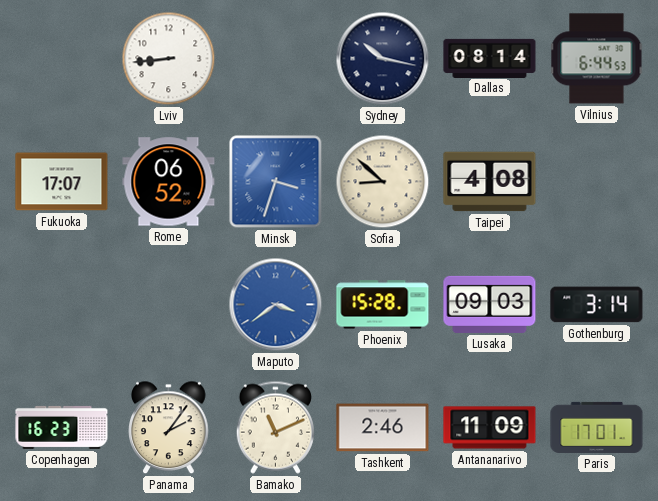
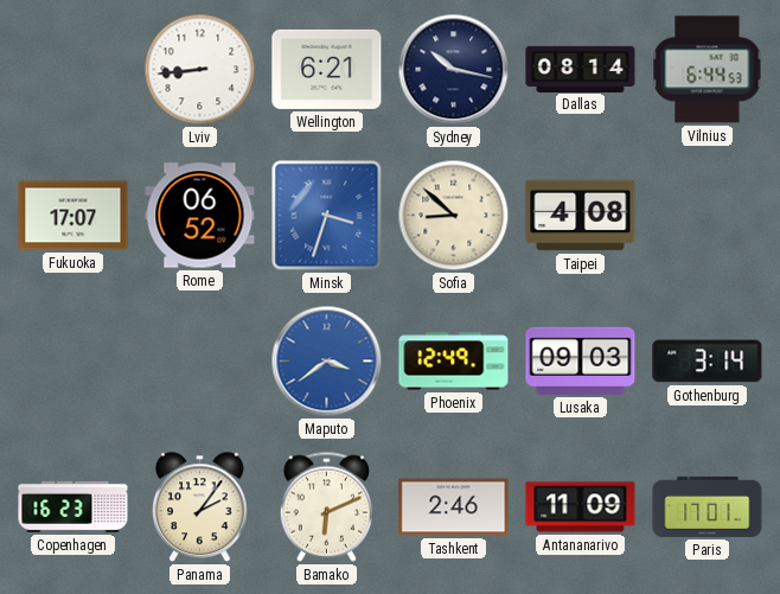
Wellington: none -> 6:21 (327, 69)
Phoenix: 15:28 -> 12:49 (454, 362)
Bamako: 11:11 -> 6:11 (326, 506)
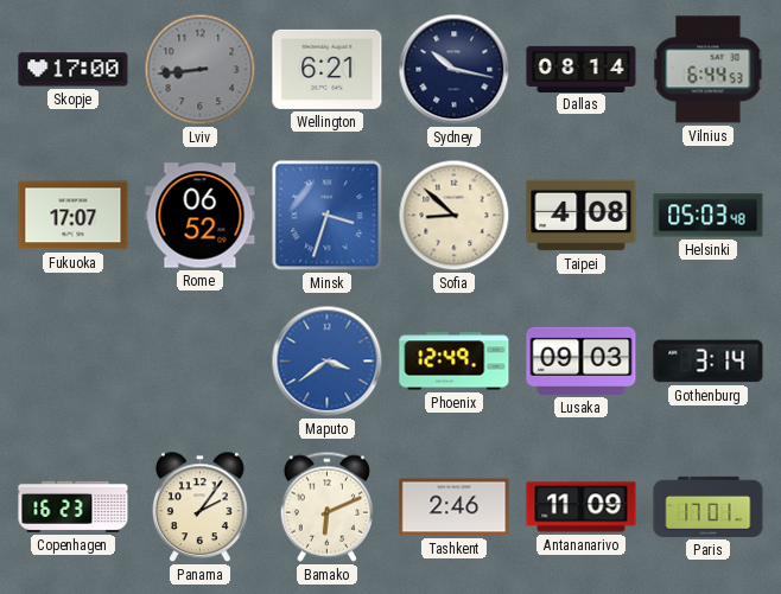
Skopje: none -> 17:00 (74, 70)
Lviv dial: white -> grey (201, 70)
Helsinki: none -> 05:03 (709, 216)
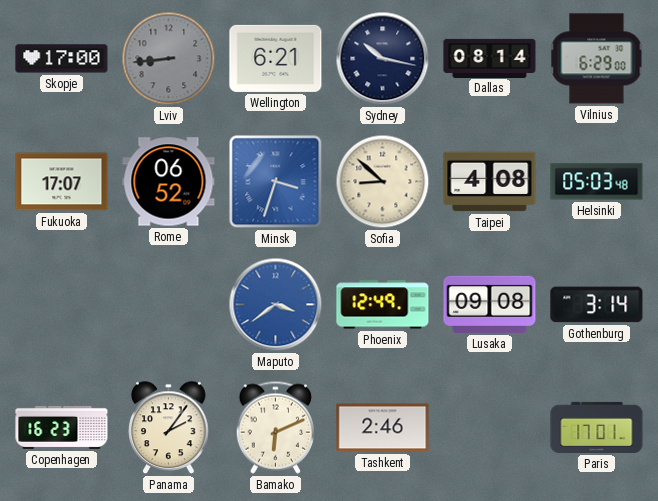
Vilnius: 6:44 -> 6:29 (597, 59)
Lusaka: 09:03 -> 09:08 (490, 304)
Antananarivo: 11:09 -> none (582, 507)
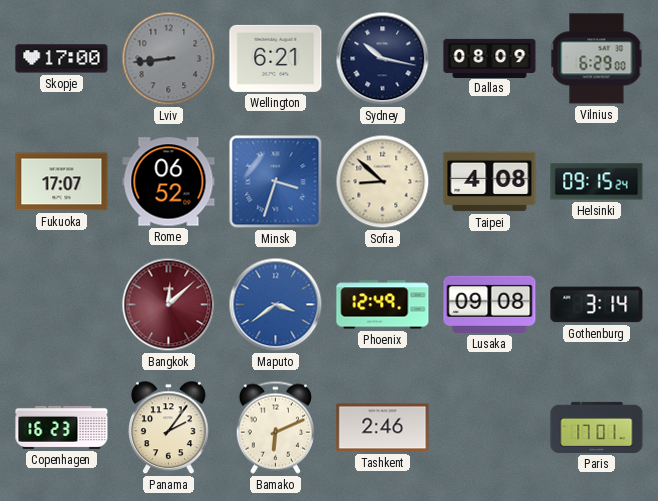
Dallas: 08:14 -> 08:09 (490, 58)
Helsinki: 05:03 -> 09:15 (597, 182)
Bangkok: none -> 12:08 (169, 305)
